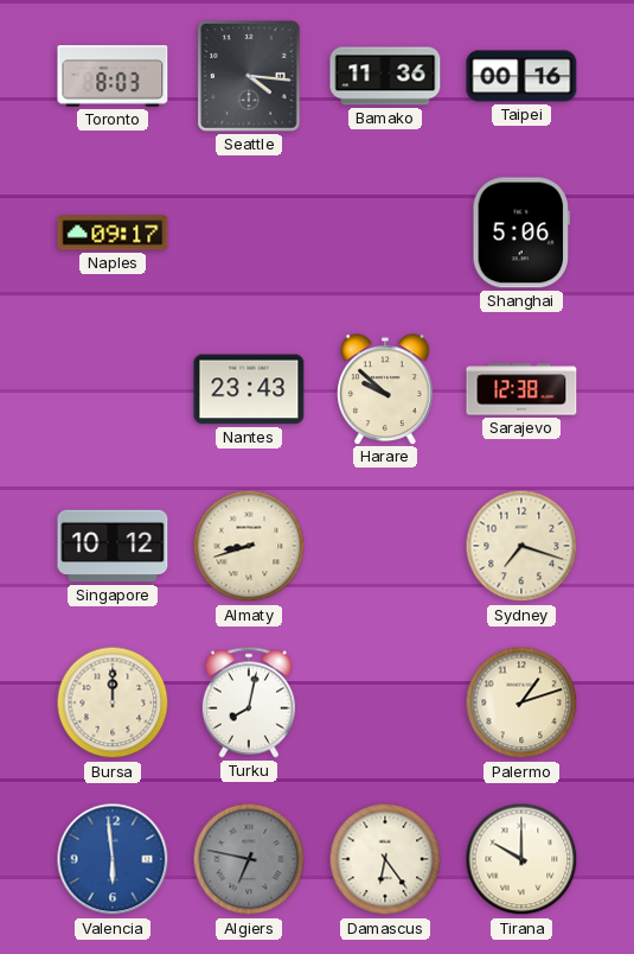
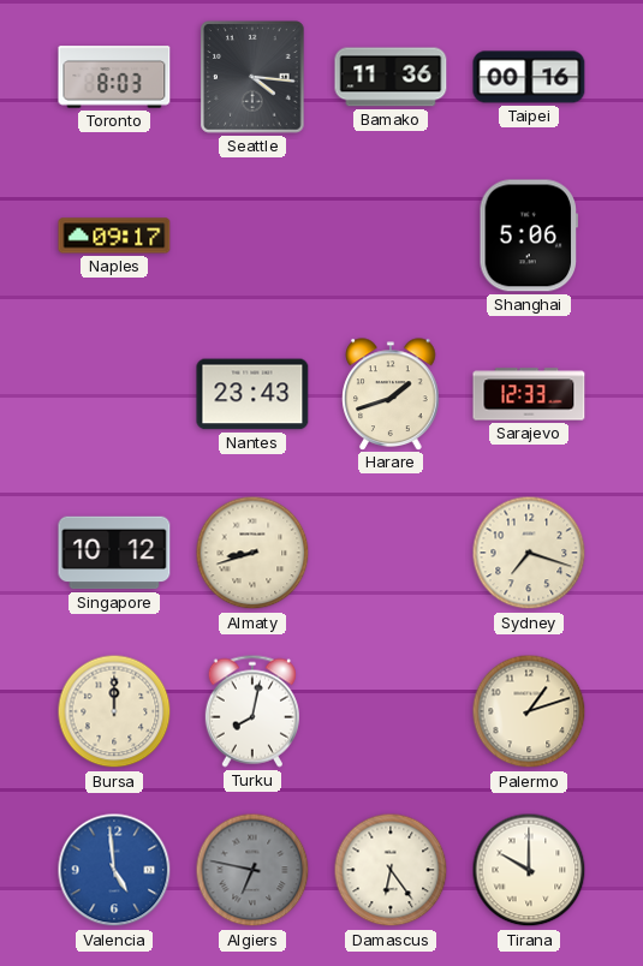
Harare: 9:52 -> 1:42 (391, 394)
Sarajevo: 12:38 -> 12:33 (529, 394)
Valencia: 5:59 -> 4:59 (114, 870)
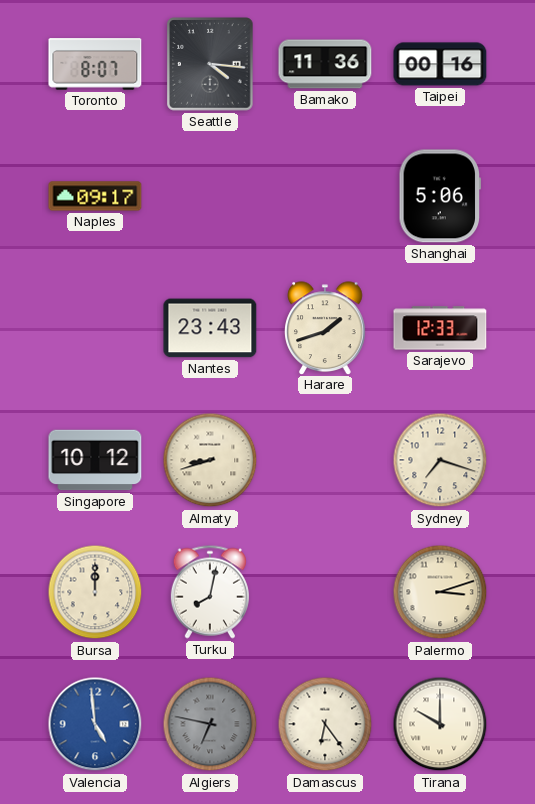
Toronto: 8:03 -> 8:07 (95, 64)
Palermo: 1:12 -> 3:12 (440, 592)
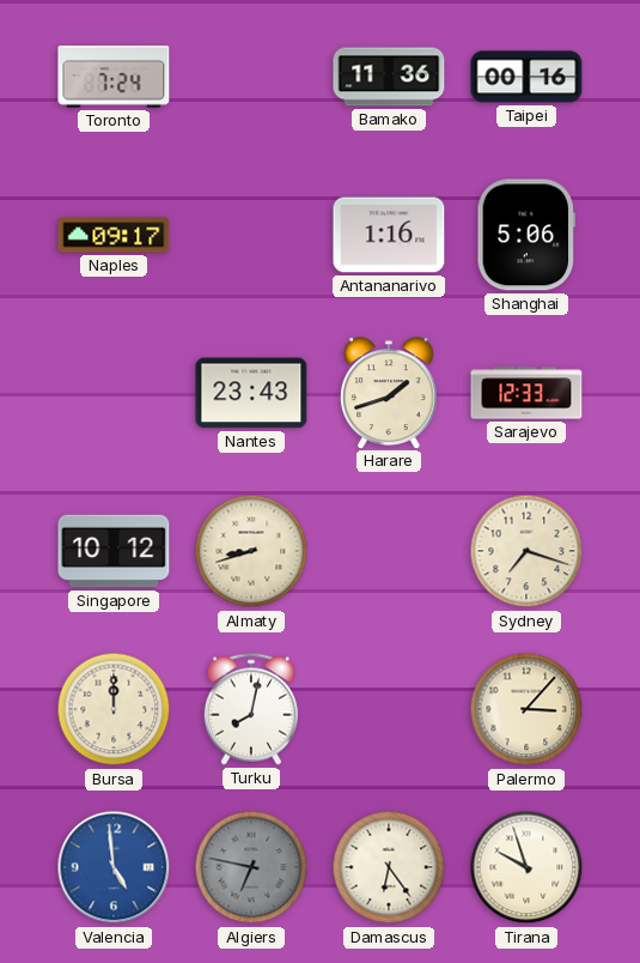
Toronto: 8:07 -> 7:24 (114, 77)
Seattle: 4:16 -> none (210, 64)
Antananarivo: none -> 1:16 (389, 235)
Palermo: 3:12 -> 3:07 (526, 709)
Tirana: 10:00 -> 9:57 (526, 867)
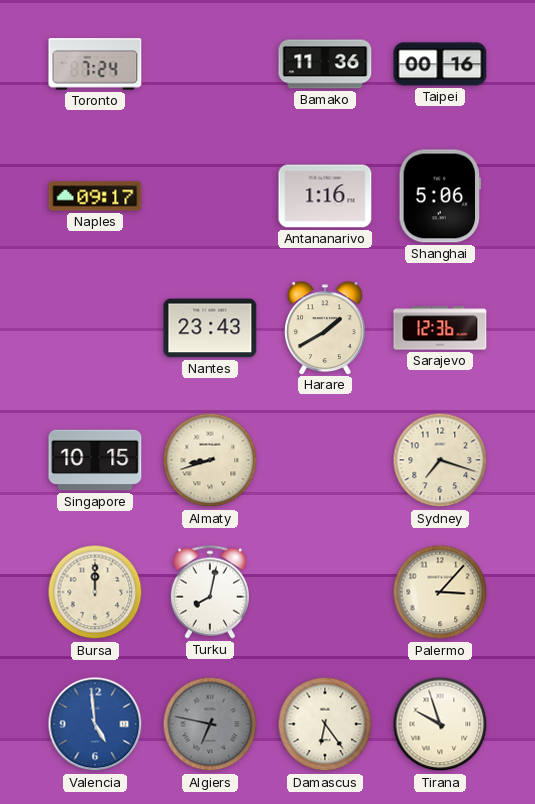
Harare: 1:42 -> 1:40 (325, 328)
Sarajevo: 12:33 -> 12:36 (440, 328)
Singapore: 10:12 -> 10:15 (95, 460)
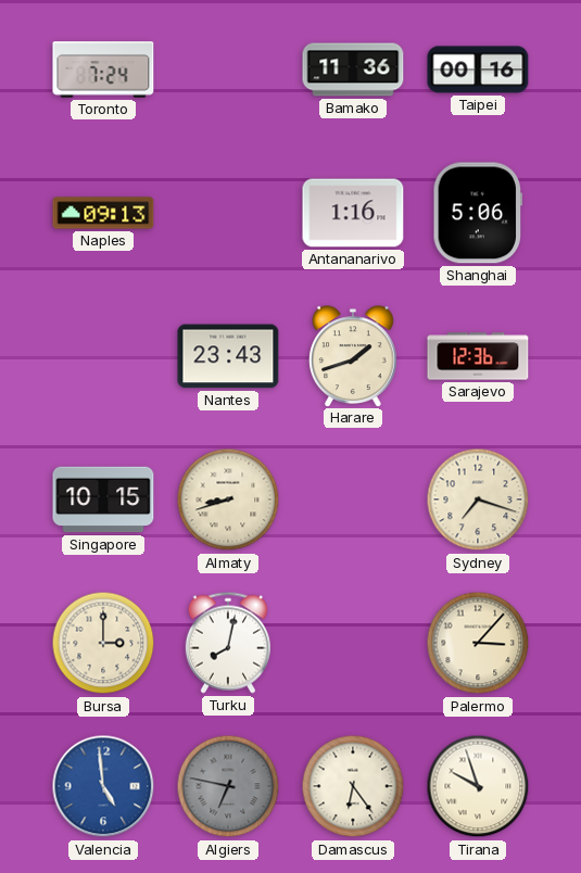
Naples: 09:17 -> 09:13 (103, 213)
Harare: 1:40 -> 1:42 (353, 356)
Bursa: 12:00 -> 3:00 (103, 643)
